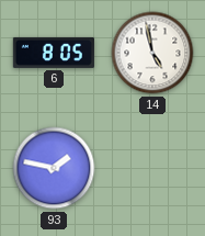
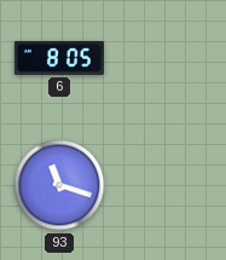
14: 4:58 -> none (152, 53)
93: 1:47 -> 11:18 (59, 185)
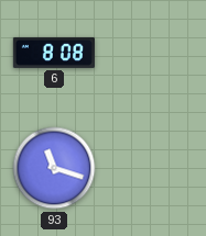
6: 8:05 -> 8:08 (54, 53)
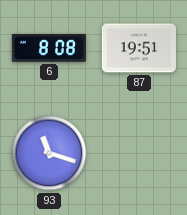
87: none -> 19:51 (139, 48)
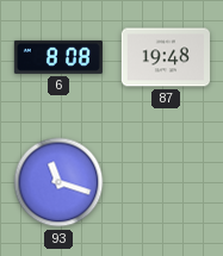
87: 19:51 -> 19:48 (166, 57)
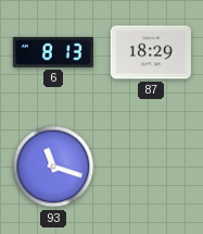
6: 8:08 -> 8:13 (53, 52)
87: 19:48 -> 18:29 (151, 52)
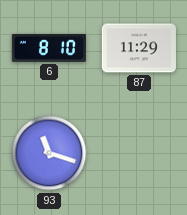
6: 8:13 -> 8:10 (49, 48)
87: 18:29 -> 11:29 (139, 48)
